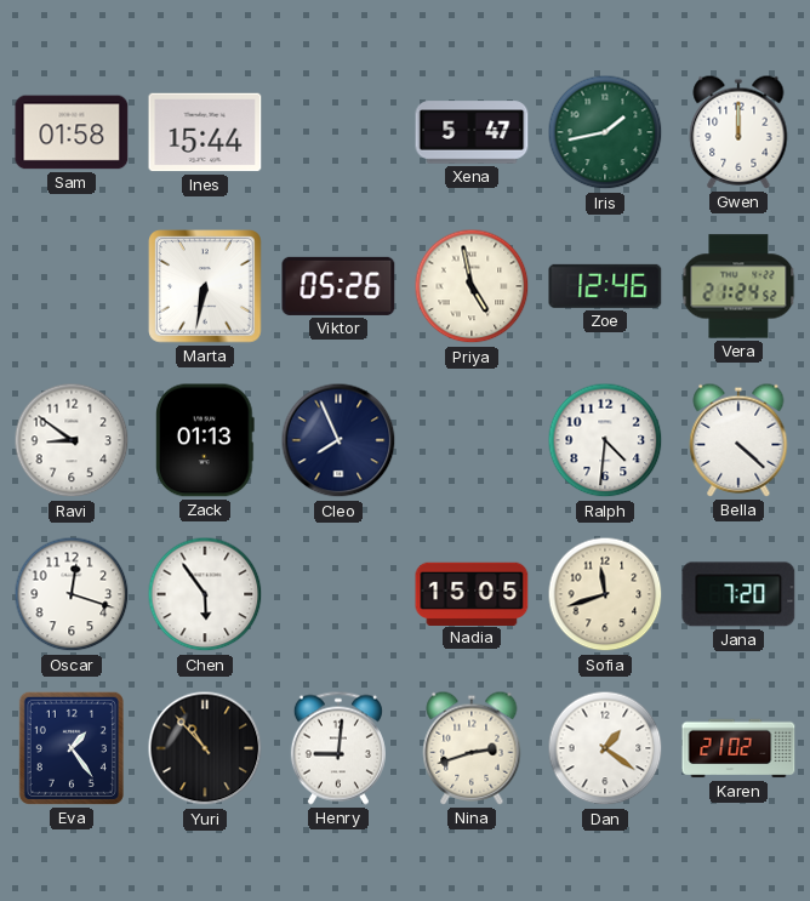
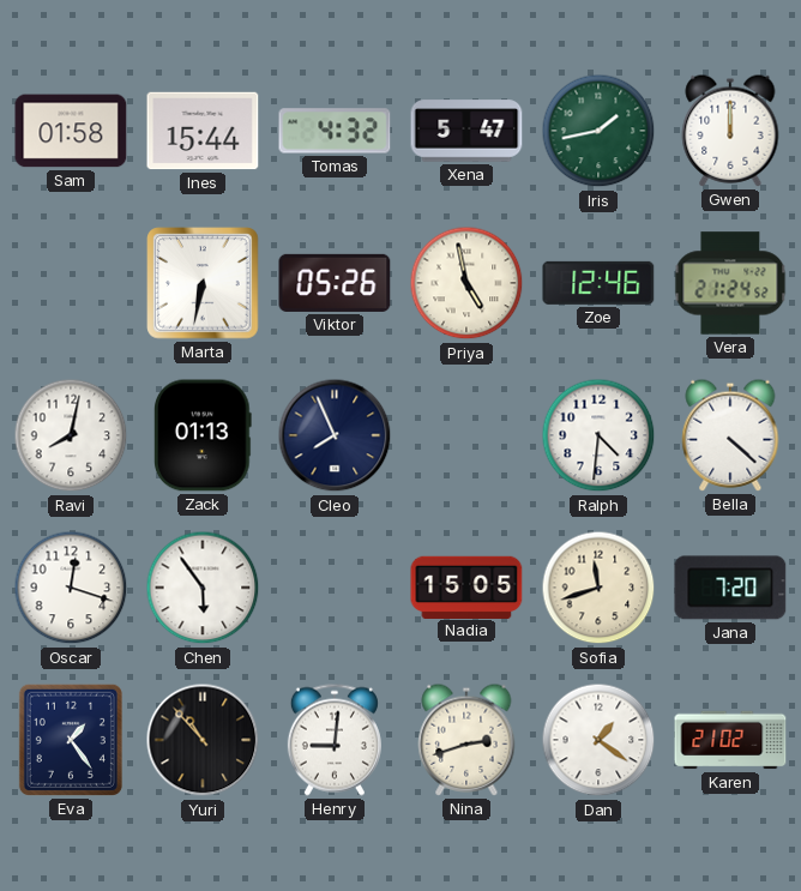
Tomas: none -> 4:32 (335, 131)
Ravi: 8:51 -> 8:02 (71, 435)
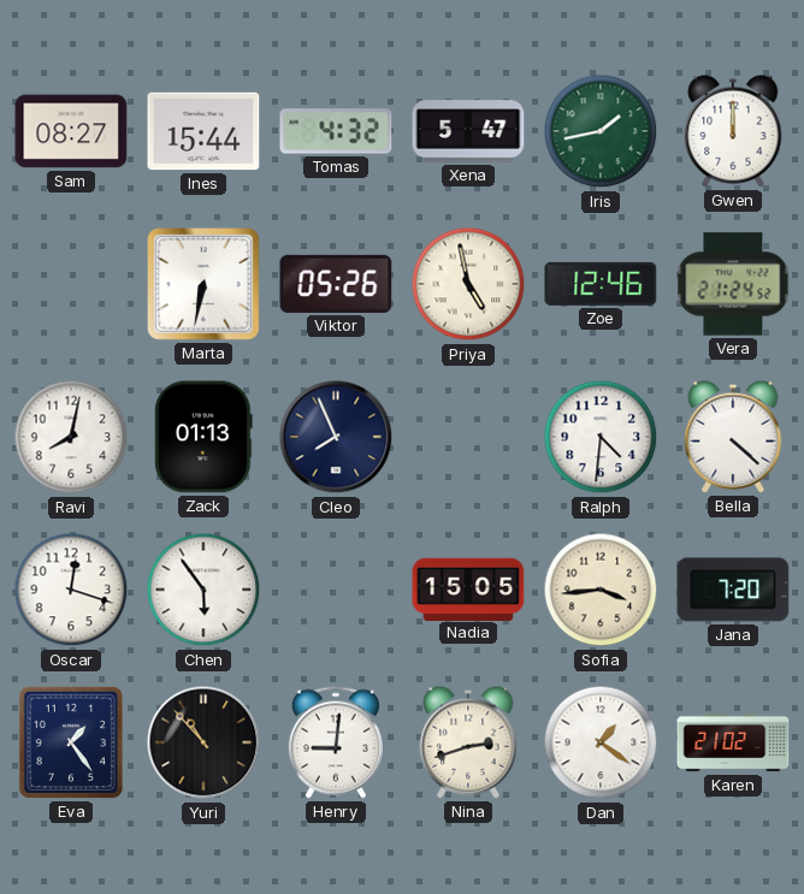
Sam: 01:58 -> 08:27 (71, 131)
Sofia: 11:42 -> 3:44 (601, 590)
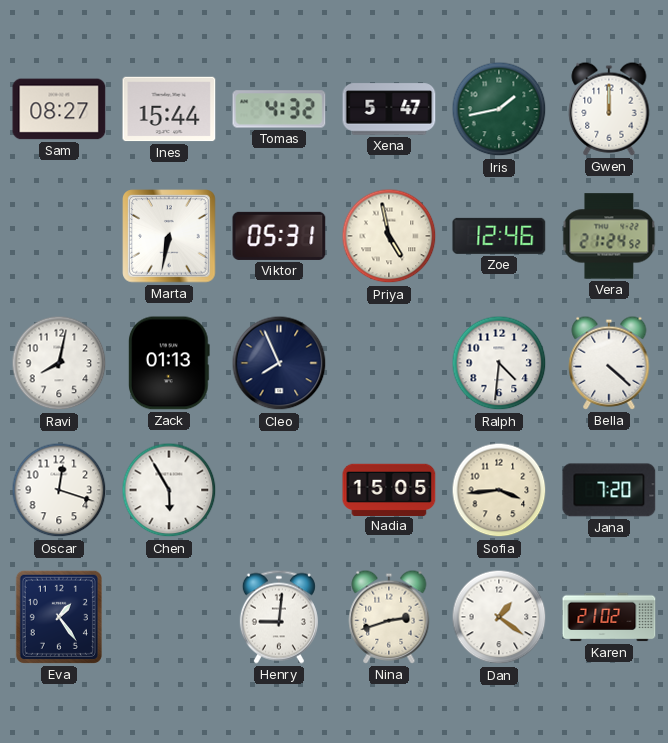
Viktor: 05:26 -> 05:31 (279, 236)
Chen: 5:54 -> 5:55 (169, 490)
Yuri: 10:53 -> none (203, 742)
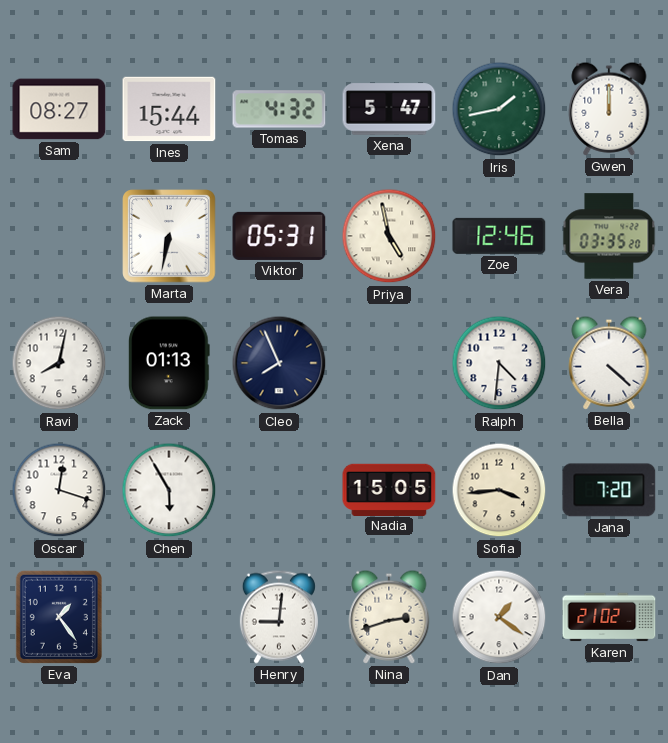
Vera: 21:24 -> 03:35 (609, 236)
